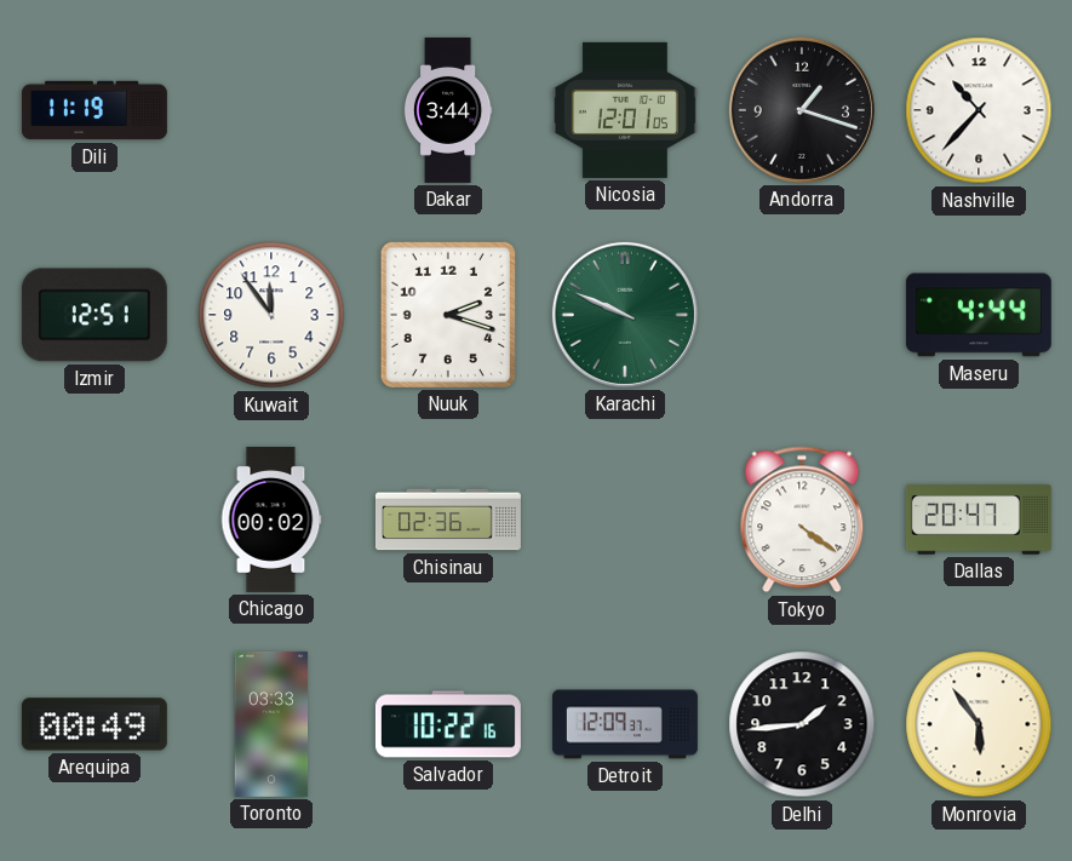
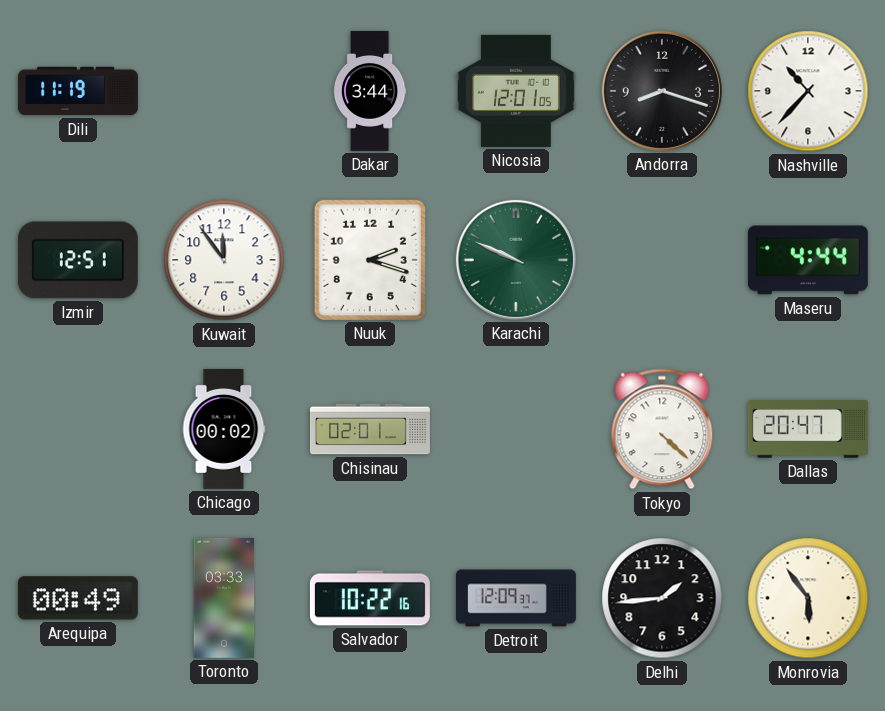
Andorra: 1:18 -> 8:18 (662, 91)
Chisinau: 02:36 -> 02:01 (370, 429)
Tokyo: 4:21 -> 4:22 (662, 429)
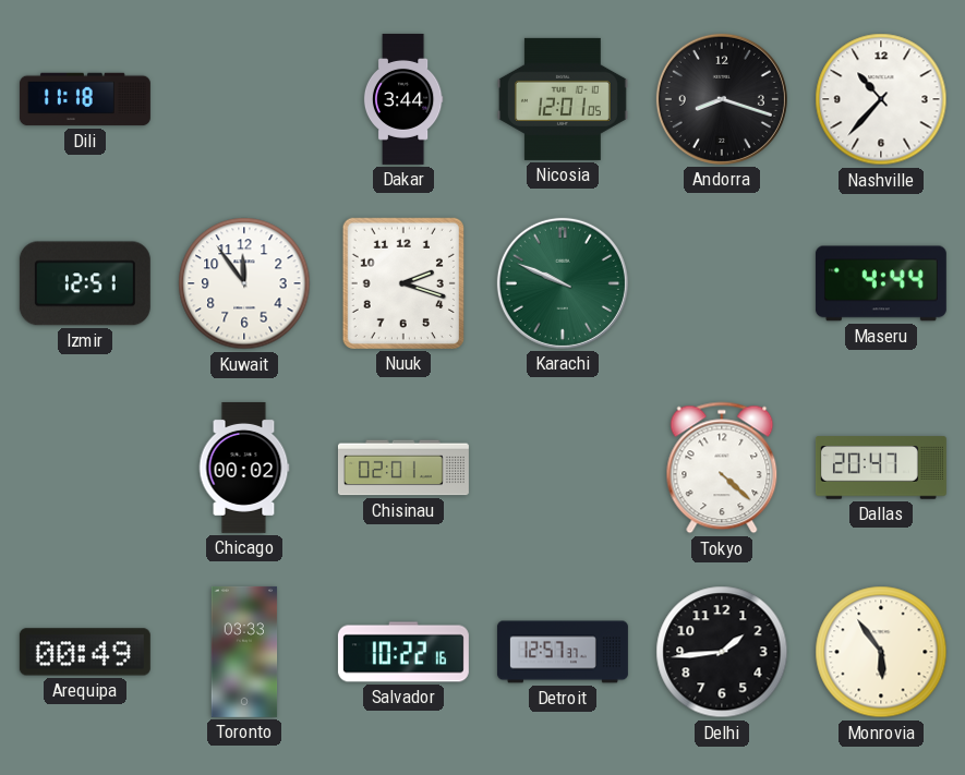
Dili: 11:19 -> 11:18 (85, 99)
Detroit: 12:09 -> 12:57 (563, 652)
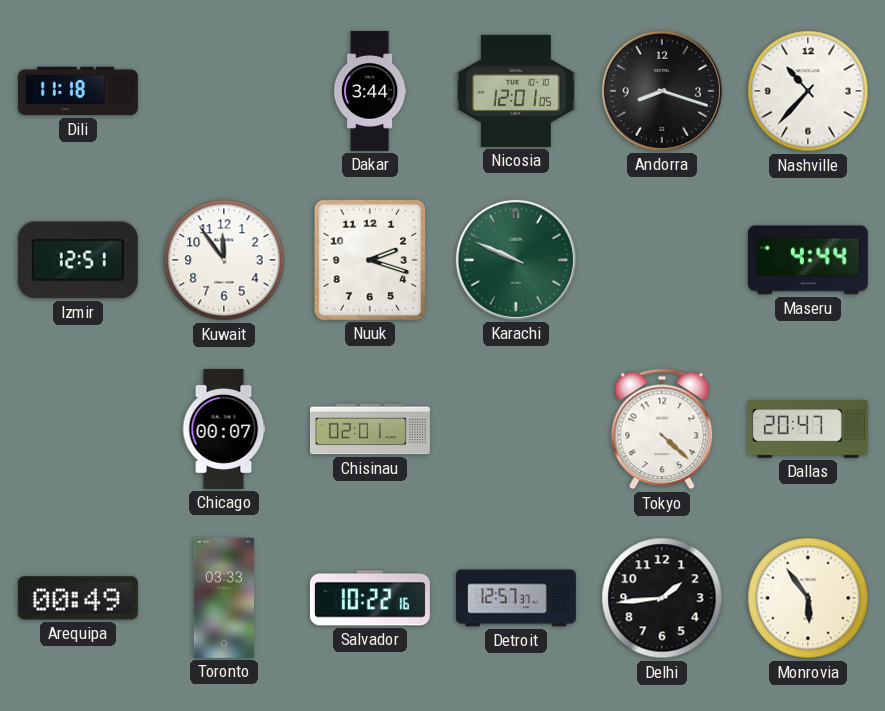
Chicago: 00:02 -> 00:07 (224, 429)
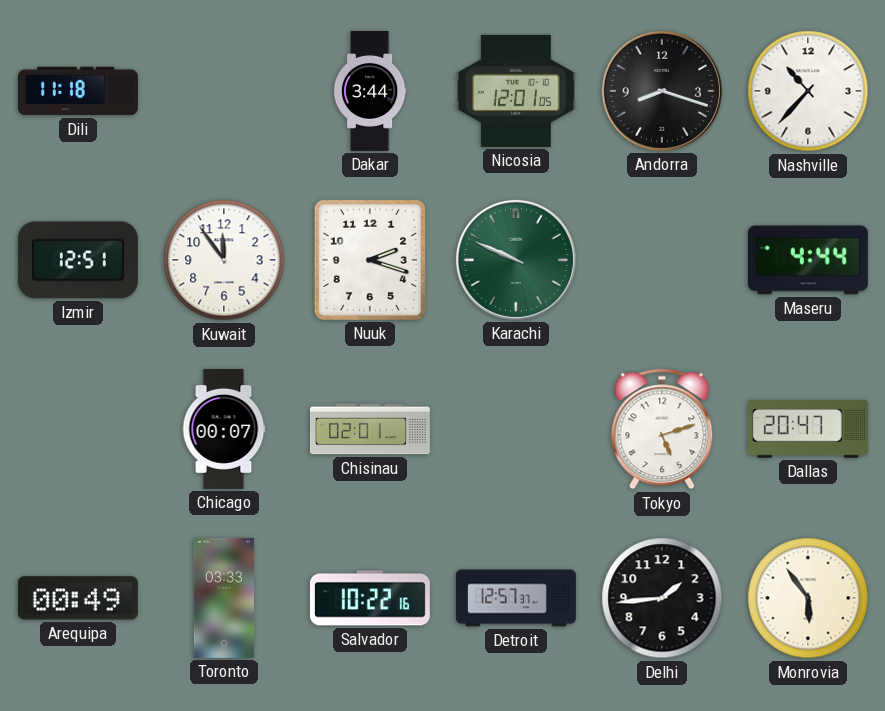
Tokyo: 4:22 -> 5:12 (662, 429)
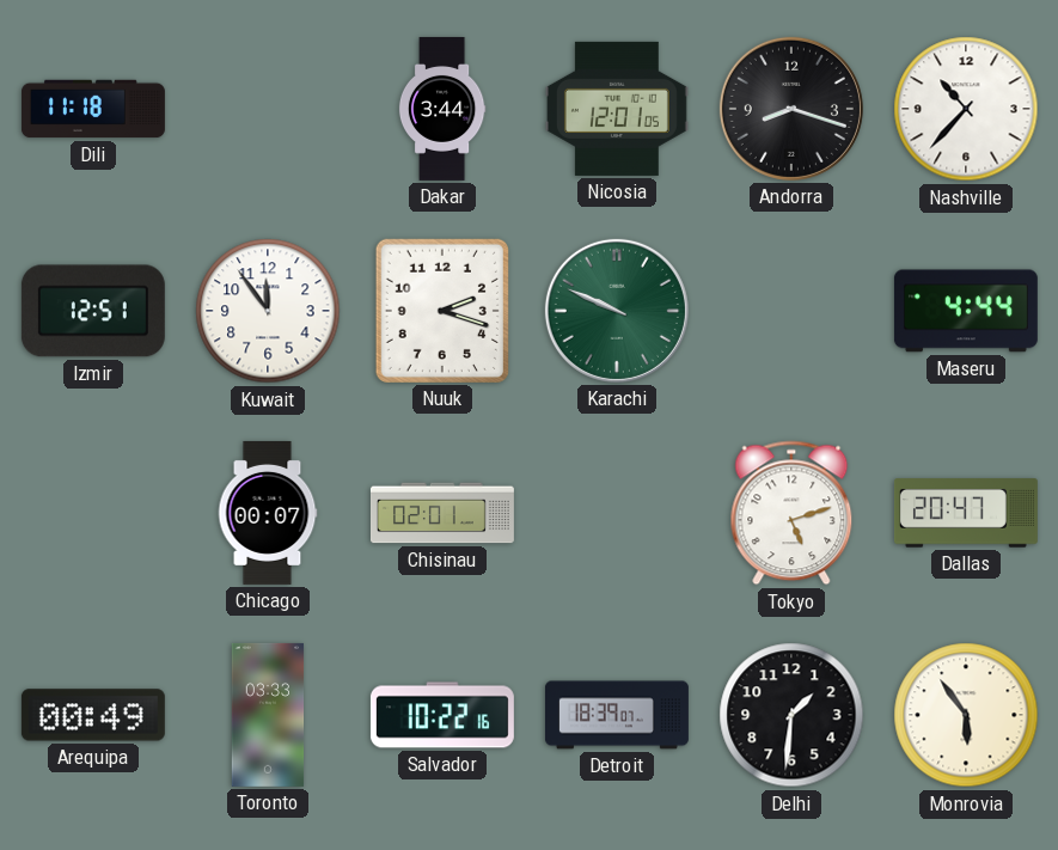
Detroit: 12:57 -> 18:39 (617, 715)
Delhi: 1:44 -> 1:31 (791, 715)
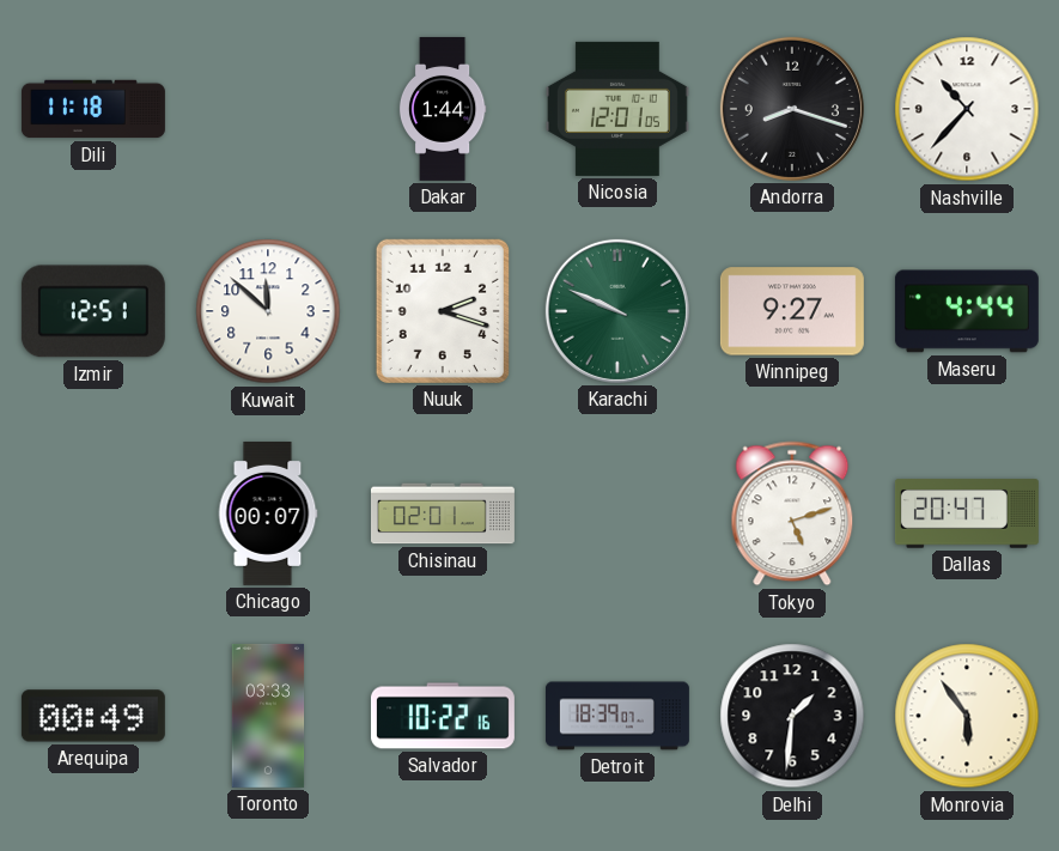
Dakar: 3:44 -> 1:44 (443, 109)
Kuwait: 11:54 -> 11:52 (268, 311)
Winnipeg: none -> 9:27 (792, 311)
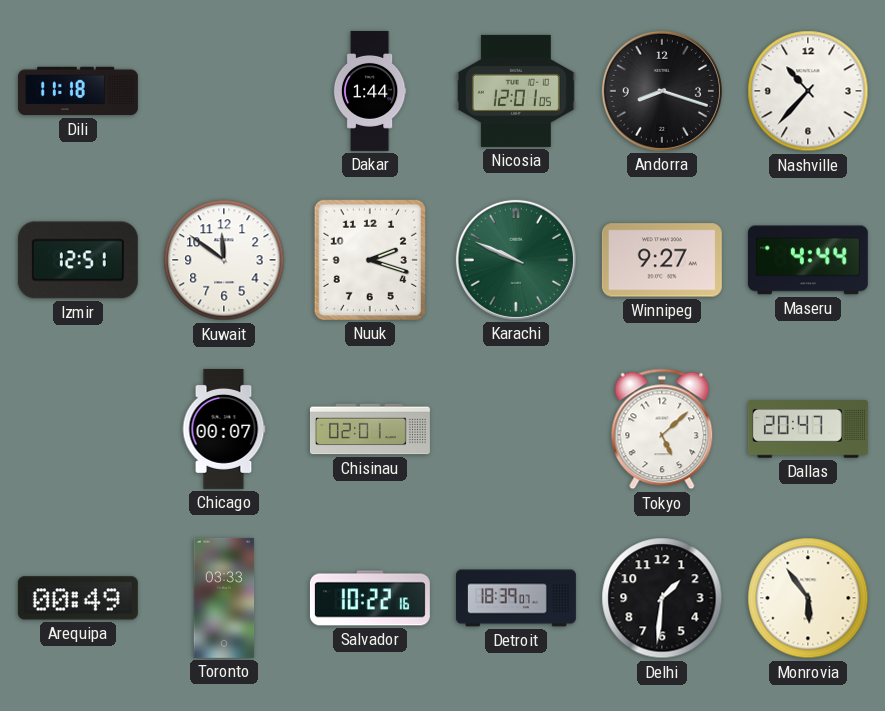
Kuwait: 11:52 -> 11:51 (224, 260)
Tokyo: 5:12 -> 5:08 (662, 429)
